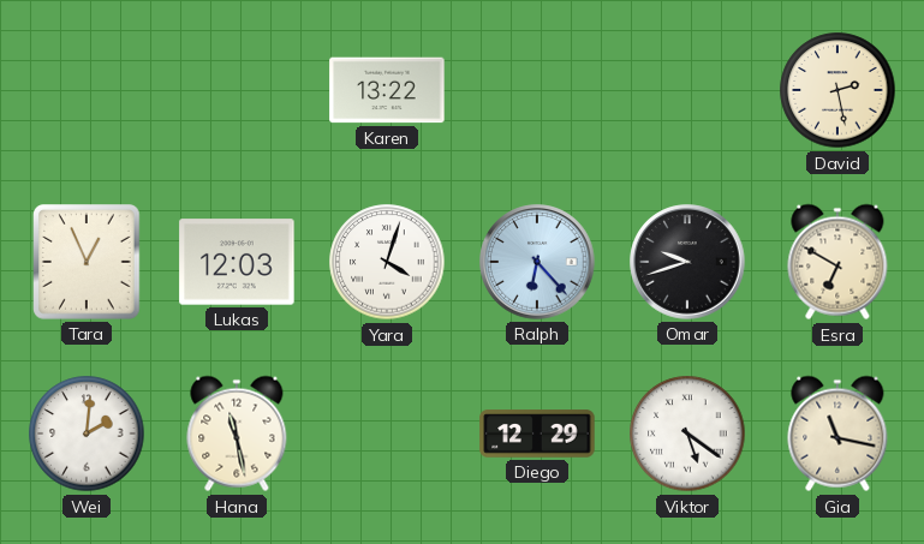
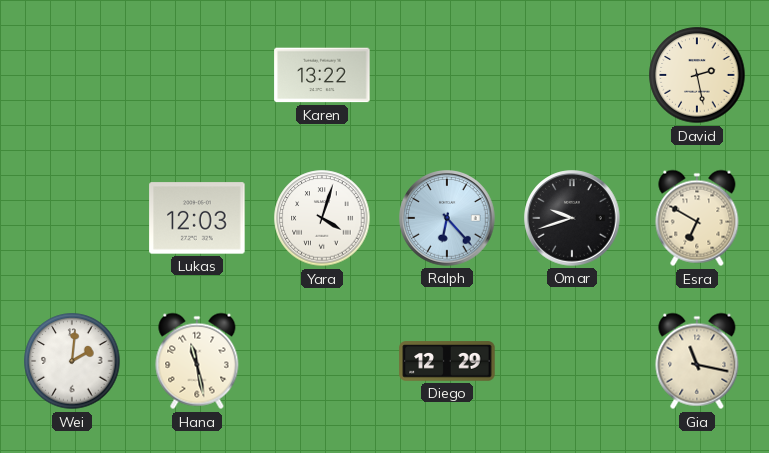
Tara: 12:56 -> none (87, 262)
Viktor: 5:21 -> none (687, 434)
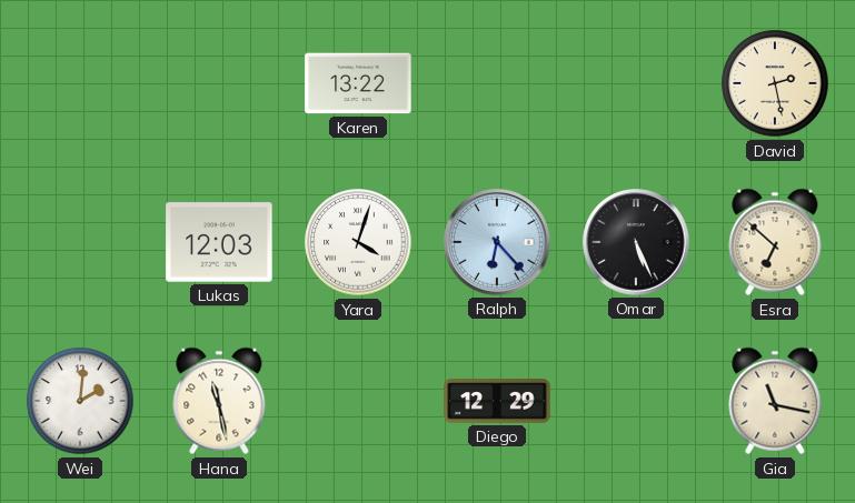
Omar: 9:42 -> 5:26 (636, 242)
Esra: 6:50 -> 6:52 (775, 242)
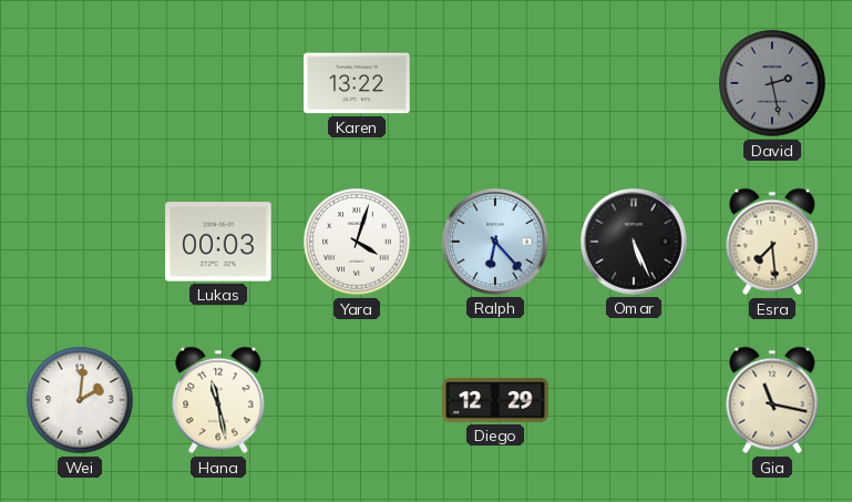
David dial: cream -> grey (772, 83)
Lukas: 12:03 -> 00:03 (218, 242)
Esra: 6:52 -> 7:29 (772, 242)
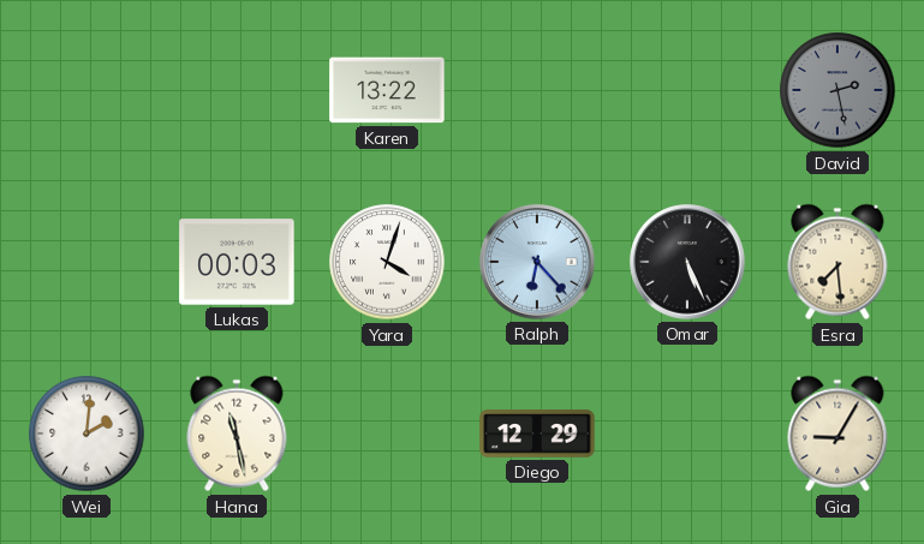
Gia: 11:17 -> 9:05 (837, 434)
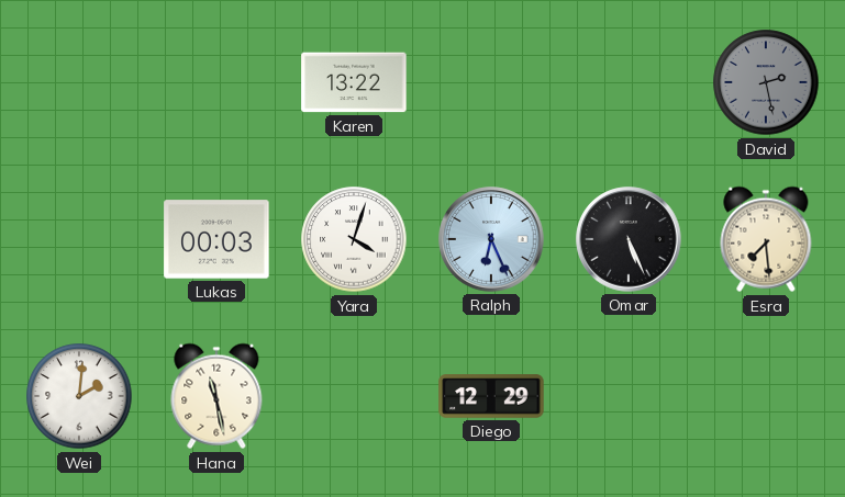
Ralph: 6:23 -> 6:26 (491, 239)
Gia: 9:05 -> none (837, 434)
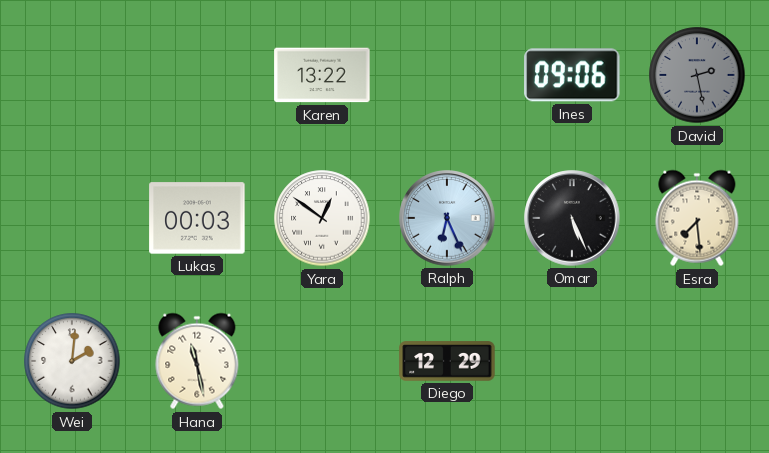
Ines: none -> 09:06 (572, 75)
Yara: 4:03 -> 12:51 (322, 218)
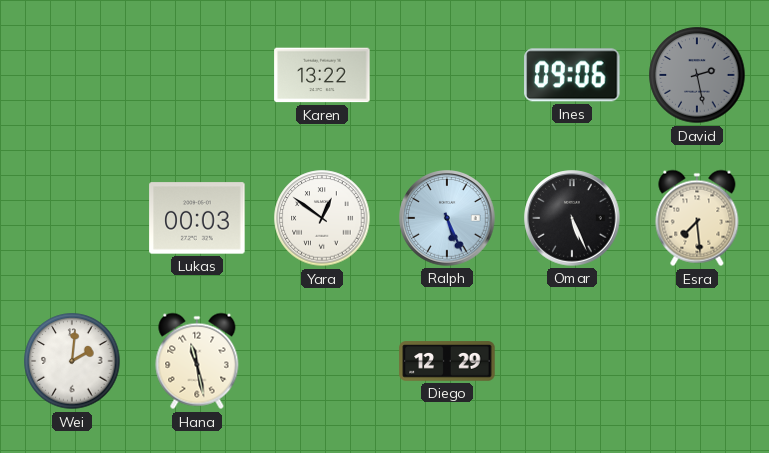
Ralph: 6:26 -> 5:26 (447, 218)
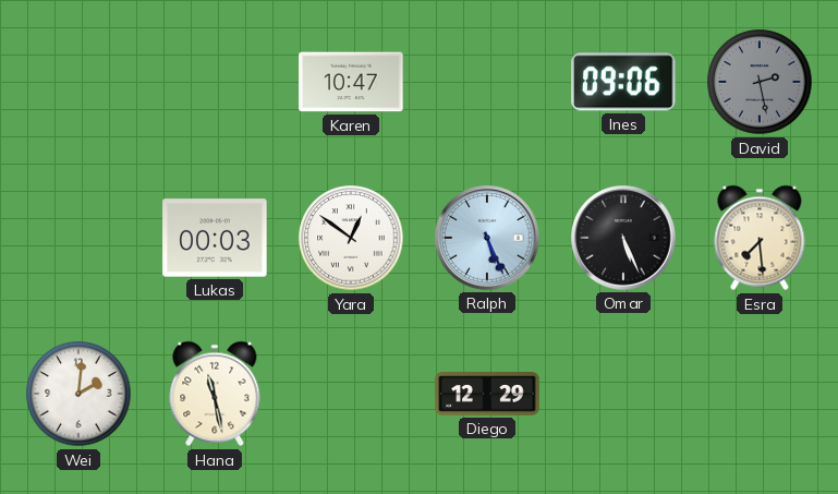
Karen: 13:22 -> 10:47 (351, 82)
